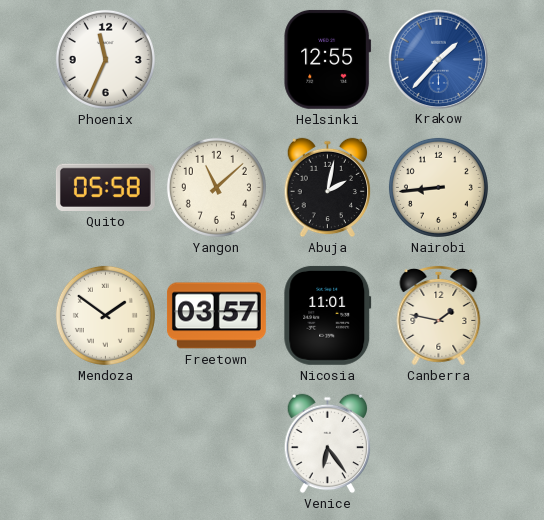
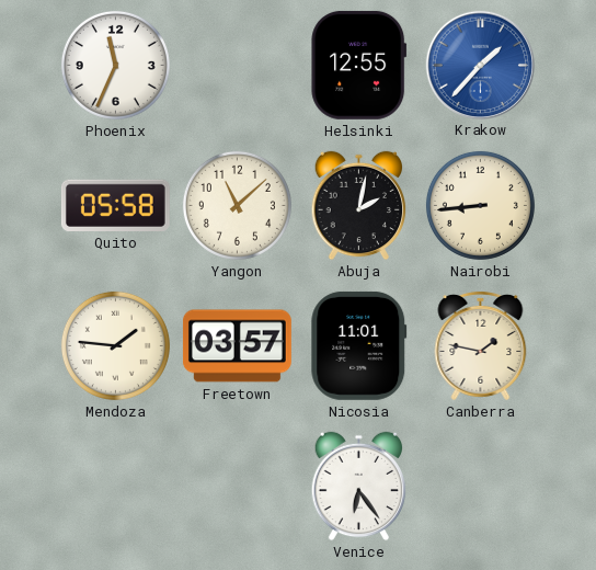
Mendoza: 1:51 -> 1:46 (115, 345)
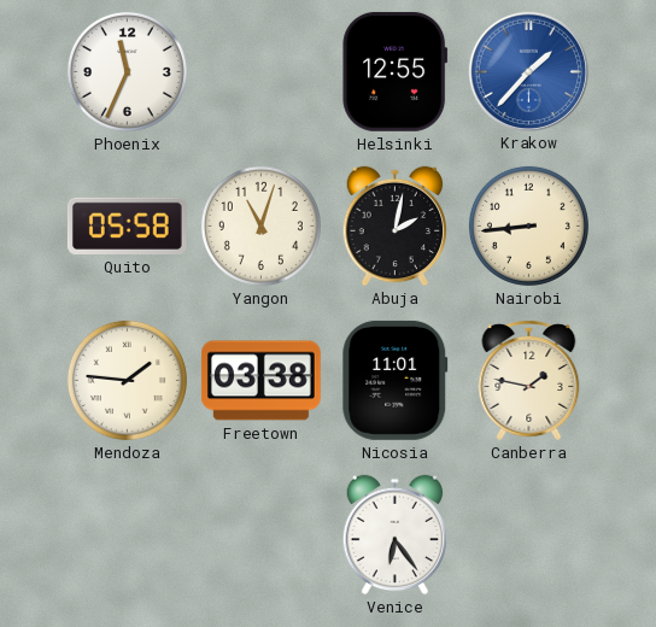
Yangon: 11:08 -> 11:03 (260, 225)
Freetown: 03:57 -> 03:38 (260, 381)
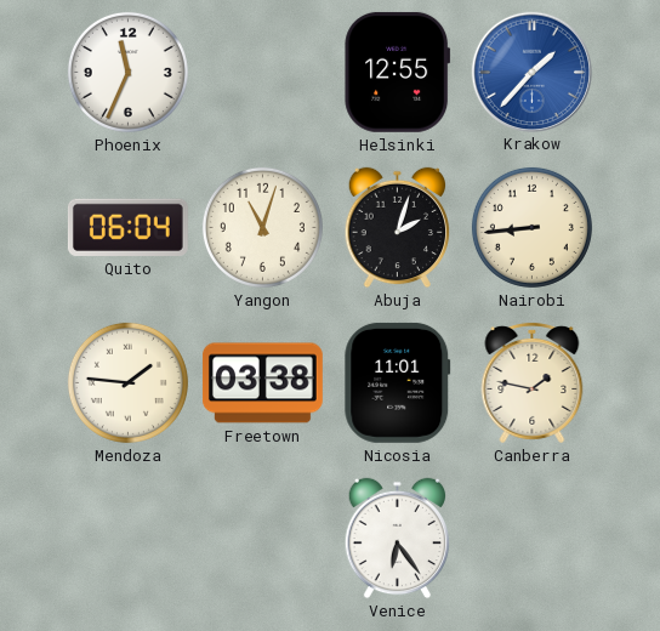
Quito: 05:58 -> 06:04 (127, 227)
Abuja: 2:02 -> 2:03 (398, 228)
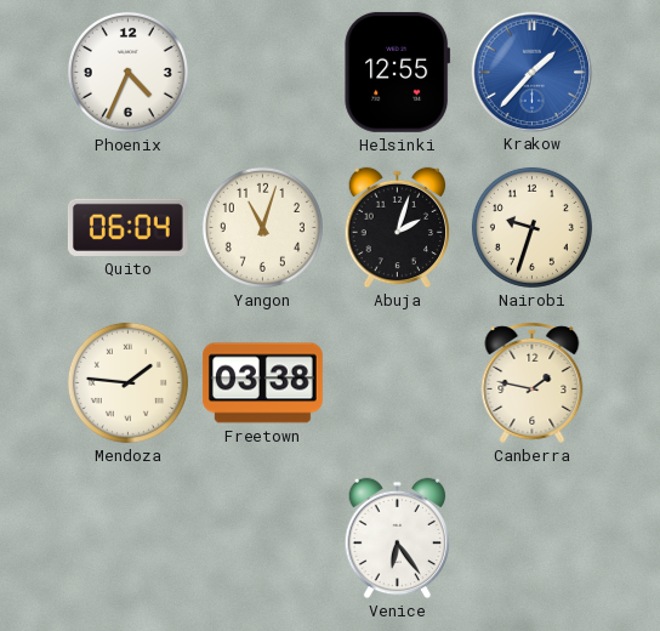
Phoenix: 11:34 -> 4:34 (127, 72)
Nairobi: 8:44 -> 9:33 (531, 227)
Nicosia: 11:01 -> none (398, 382)
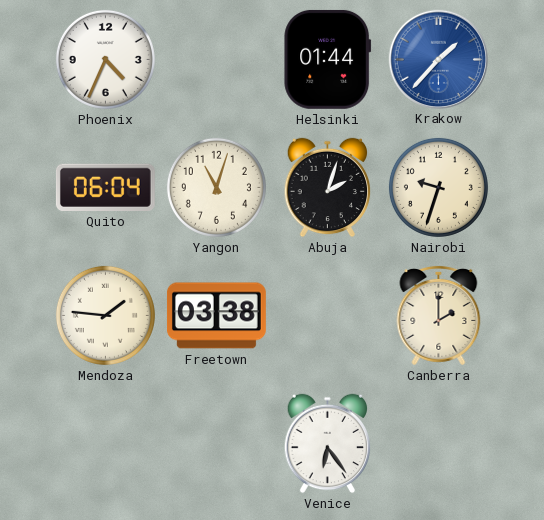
Helsinki: 12:55 -> 01:44 (328, 59)
Canberra: 1:47 -> 2:00 (439, 315)
